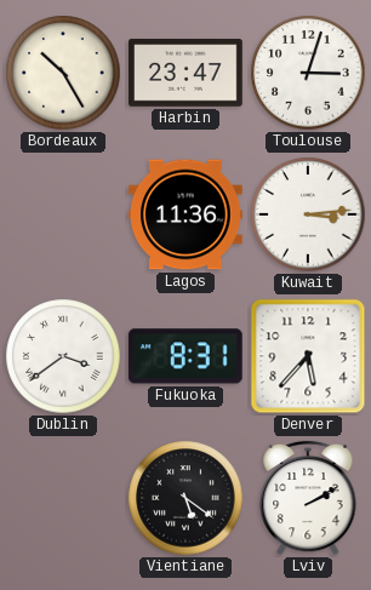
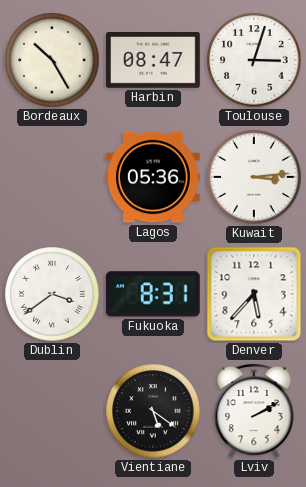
Harbin: 23:47 -> 08:47 (154, 60)
Lagos: 11:36 -> 05:36 (153, 177)
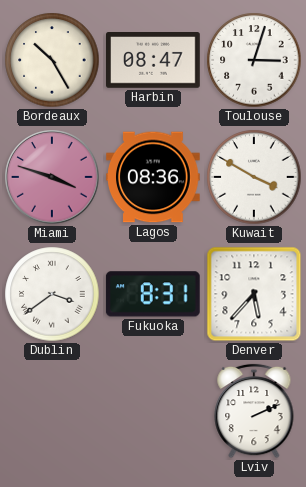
Miami: none -> 3:48 (52, 177)
Lagos: 05:36 -> 08:36 (153, 177)
Kuwait: 3:14 -> 3:50 (254, 177)
Vientiane: 5:21 -> none (153, 411)
Lviv: 2:10 -> 2:11 (254, 411)
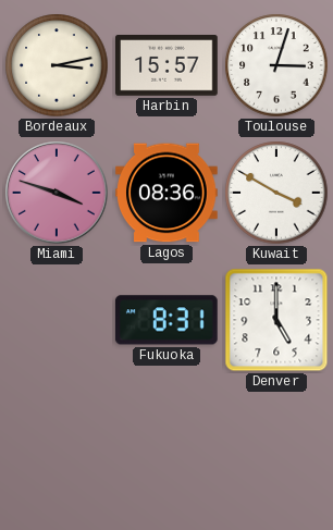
Bordeaux: 10:25 -> 3:13 (57, 65)
Harbin: 08:47 -> 15:57 (168, 65)
Dublin: 3:39 -> none (52, 294)
Denver: 5:37 -> 5:00 (276, 320)
Lviv: 2:11 -> none (254, 411)
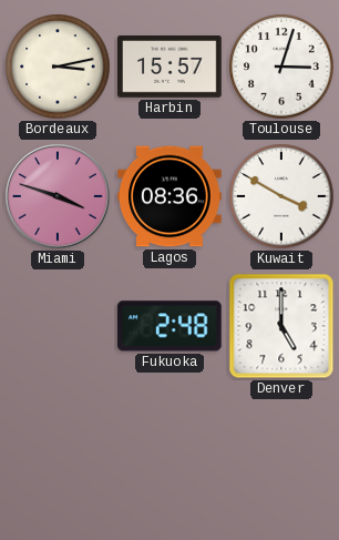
Fukuoka: 8:31 -> 2:48 (169, 326)
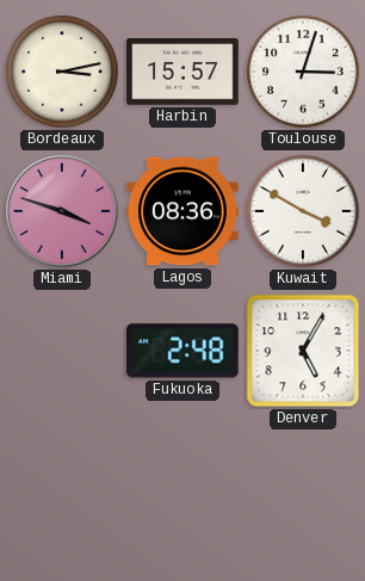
Denver: 5:00 -> 5:05 (303, 351)
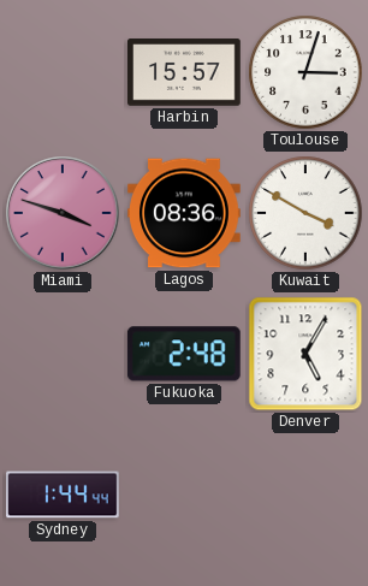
Bordeaux: 3:13 -> none (62, 72)
Sydney: none -> 1:44 (64, 495)
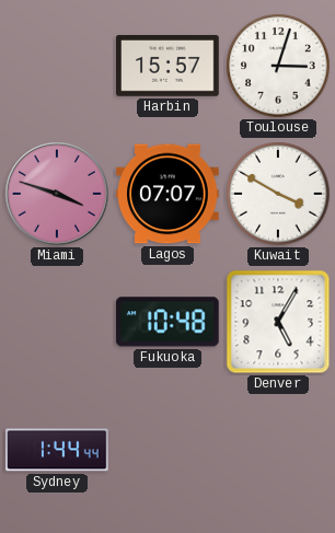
Lagos: 08:36 -> 07:07 (168, 194)
Fukuoka: 2:48 -> 10:48 (168, 322)
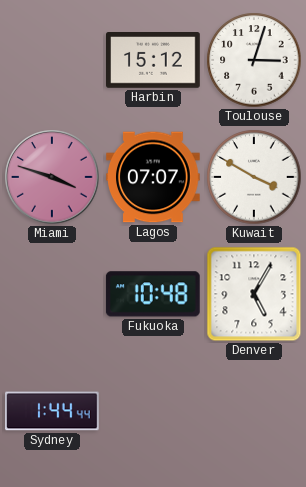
Harbin: 15:57 -> 15:12 (154, 60)
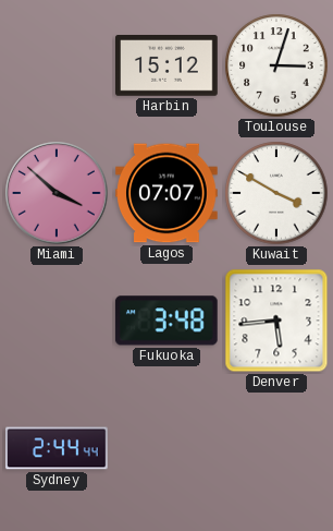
Miami: 3:48 -> 3:52 (57, 193)
Fukuoka: 10:48 -> 3:48 (166, 321)
Denver: 5:05 -> 5:44 (276, 321)
Sydney: 1:44 -> 2:44 (58, 448)
